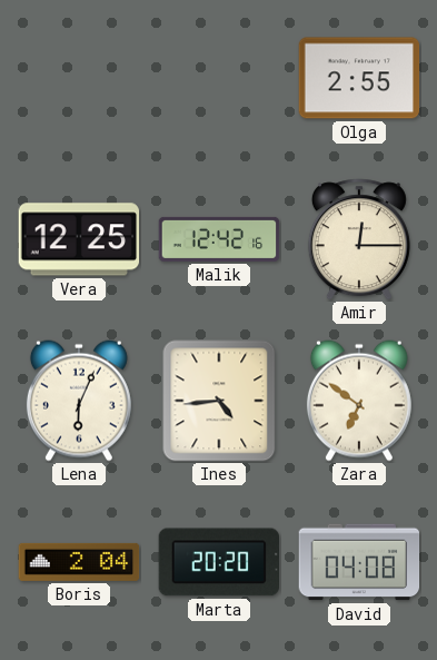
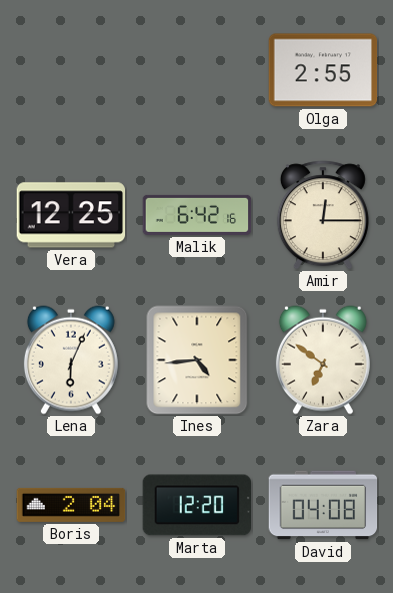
Malik: 12:42 -> 6:42 (197, 215)
Marta: 20:20 -> 12:20 (196, 505)
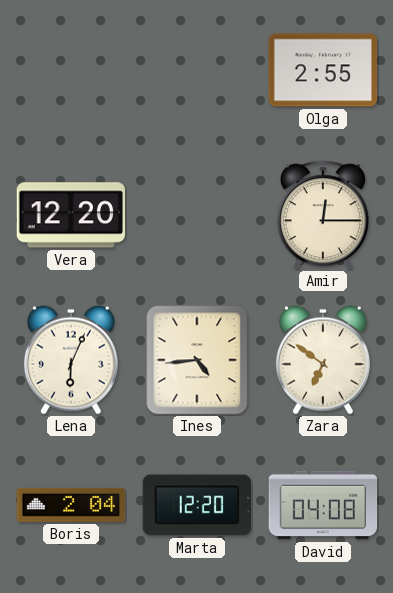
Vera: 12:25 -> 12:20 (71, 215)
Malik: 6:42 -> none (197, 215)
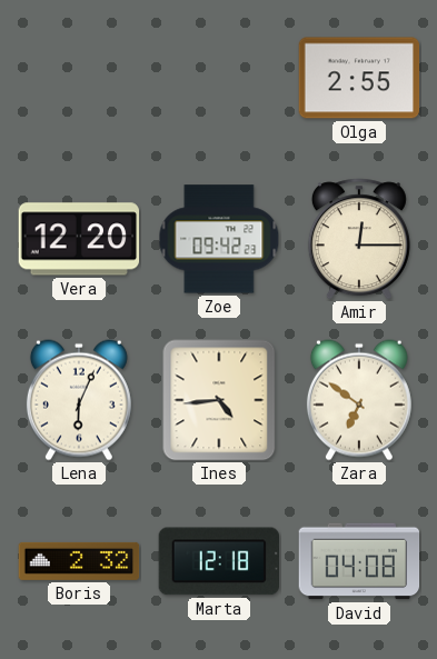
Zoe: none -> 09:42 (219, 239)
Boris: 2:04 -> 2:32 (79, 561)
Marta: 12:20 -> 12:18 (218, 561)
